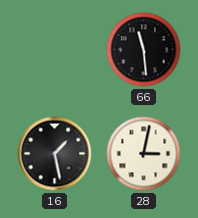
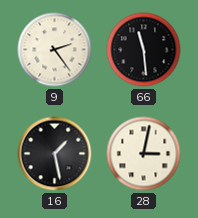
9: none -> 2:24 (55, 50)
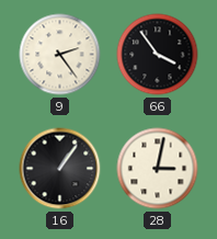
66: 11:29 -> 3:54 (158, 55)
16: 1:28 -> 1:06 (60, 169)
